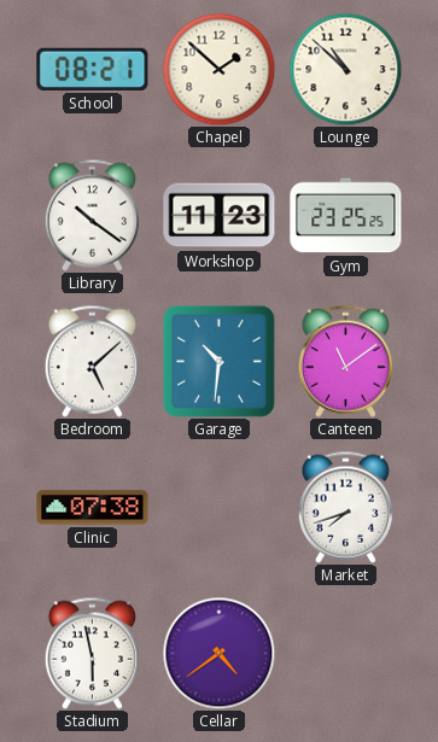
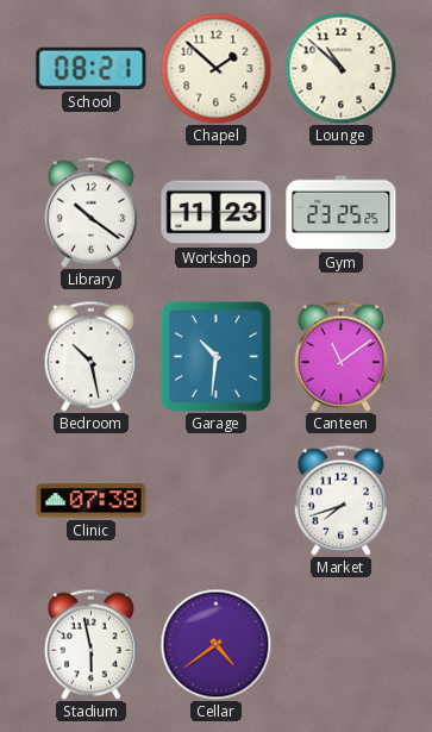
Bedroom: 5:08 -> 10:28 (90, 356)
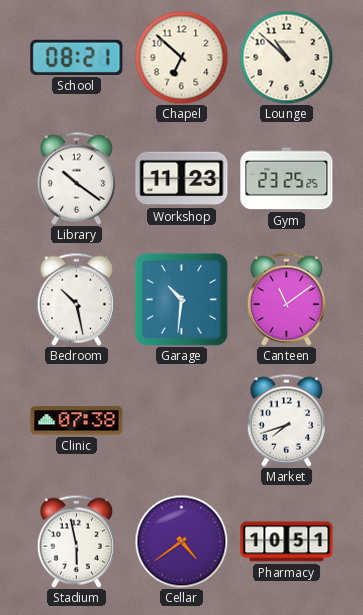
Chapel: 1:52 -> 6:52 (181, 57)
Pharmacy: none -> 10:51 (287, 542)
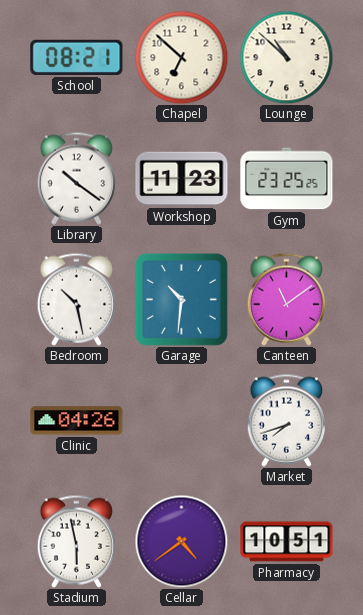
Clinic: 07:38 -> 04:26 (77, 421)
